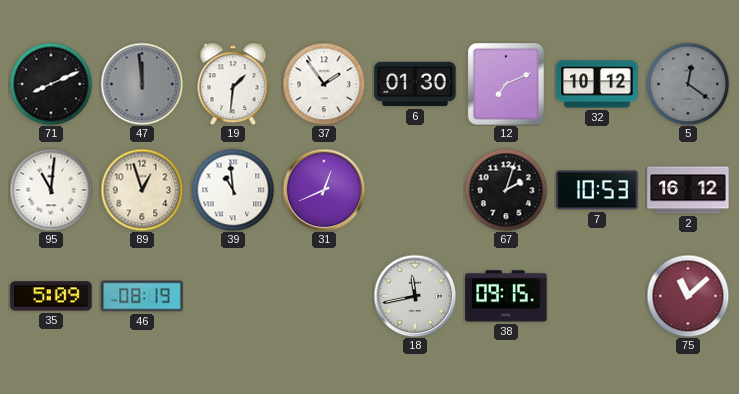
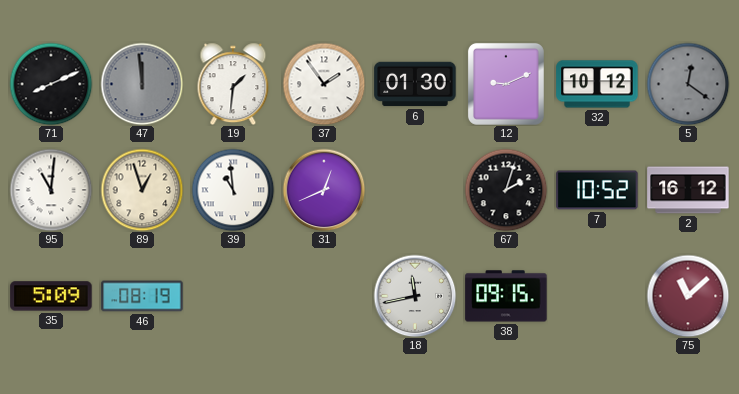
12: 7:11 -> 9:11 (506, 84)
7: 10:53 -> 10:52 (597, 190)
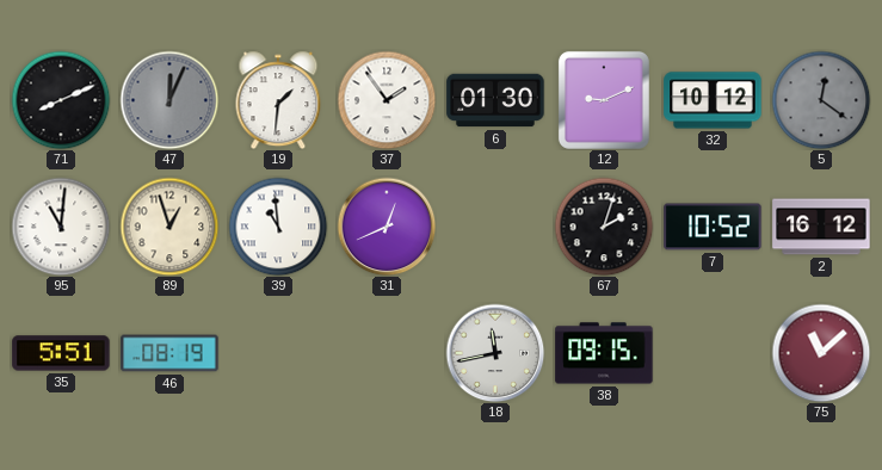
47: 11:59 -> 12:04 (169, 100)
35: 5:09 -> 5:51 (61, 353)
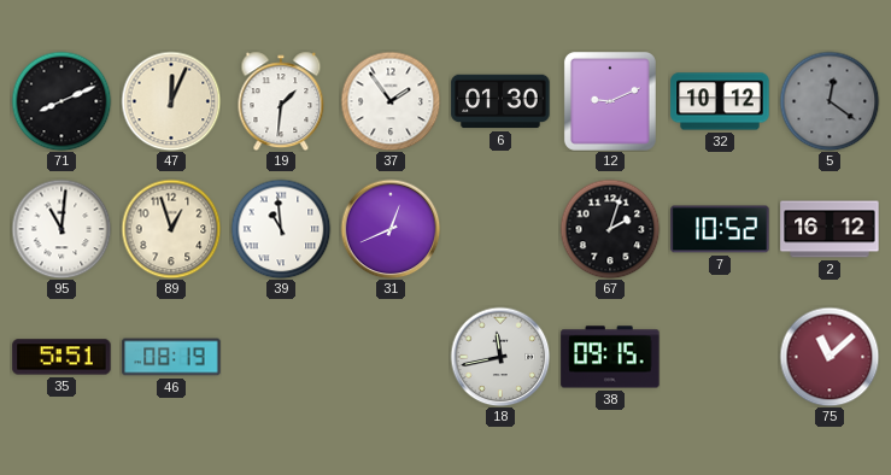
47 dial: grey -> cream (171, 101)
